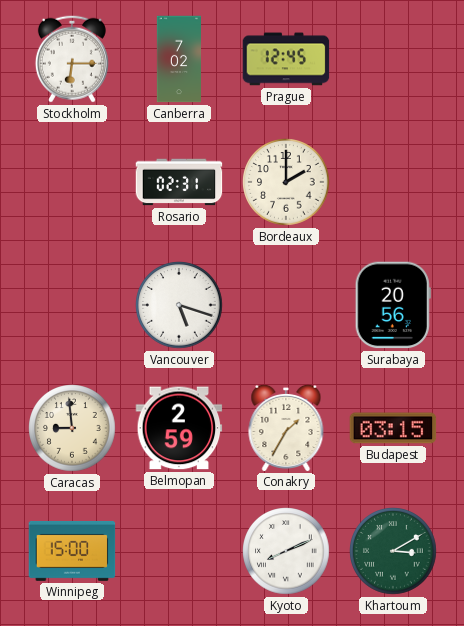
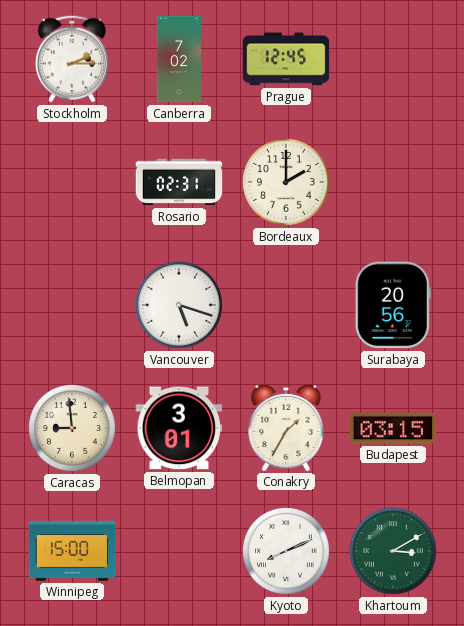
Stockholm: 6:15 -> 2:15 (72, 59)
Belmopan: 2:59 -> 3:01 (179, 428)
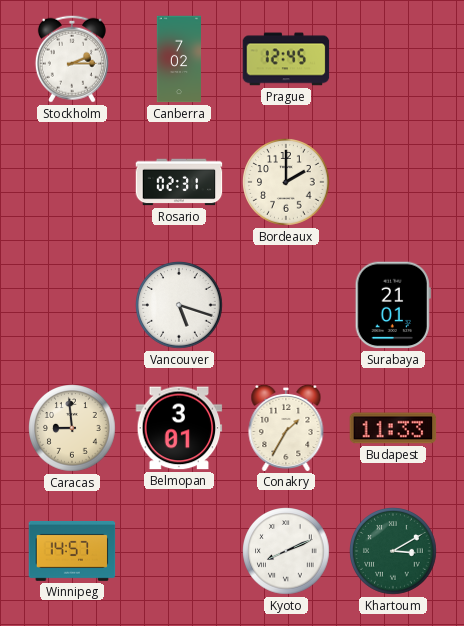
Surabaya: 20:56 -> 21:01 (393, 305)
Budapest: 03:15 -> 11:33 (393, 428)
Winnipeg: 15:00 -> 14:57 (72, 551)
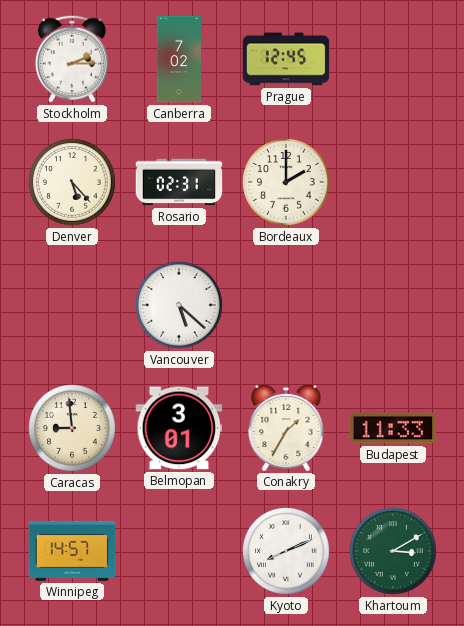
Denver: none -> 5:23 (72, 182)
Vancouver: 5:18 -> 5:22 (179, 305)
Surabaya: 21:01 -> none (393, 305)
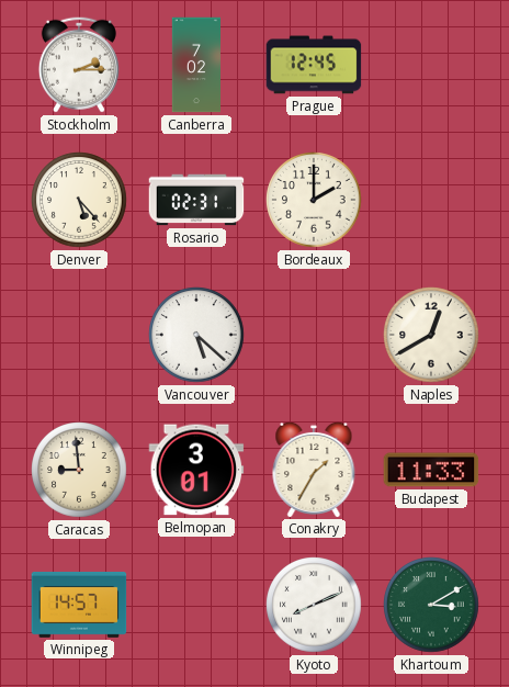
Naples: none -> 12:40 (431, 335)
